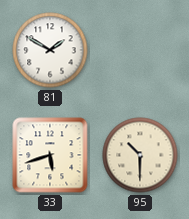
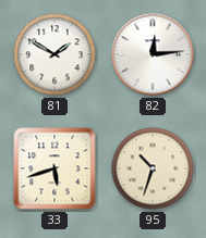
82: none -> 12:14 (153, 54)
95: 10:30 -> 10:33 (153, 168)
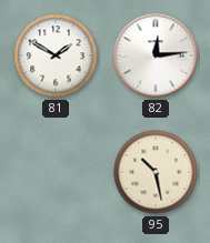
33: 5:42 -> none (54, 168)
95: 10:33 -> 10:28 (156, 172)
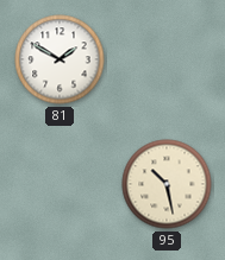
82: 12:14 -> none (156, 55)
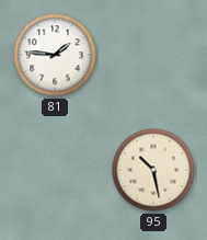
81: 1:50 -> 1:46 (55, 55)
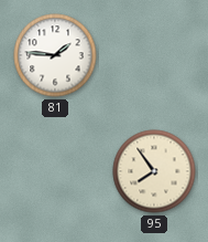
95: 10:28 -> 7:54 (154, 171)
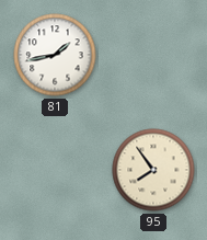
81: 1:46 -> 1:43 (55, 55)
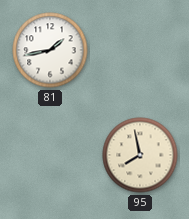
95: 7:54 -> 7:58 (140, 155)
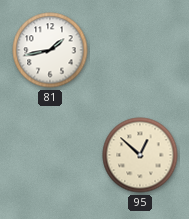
95: 7:58 -> 12:52 (140, 155)
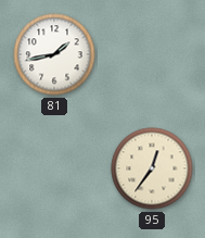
95: 12:52 -> 12:36 (152, 168)
